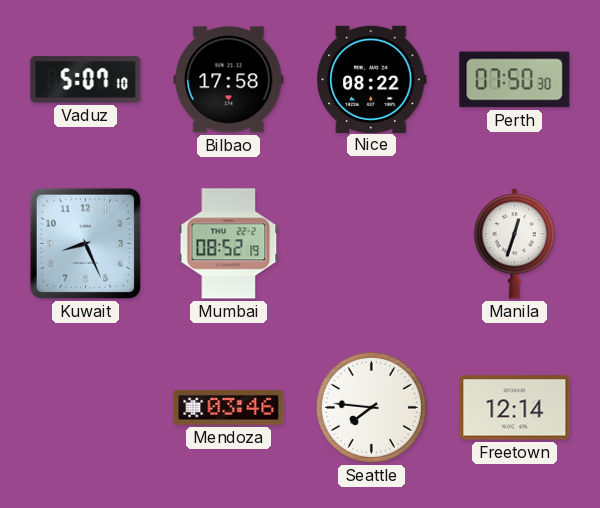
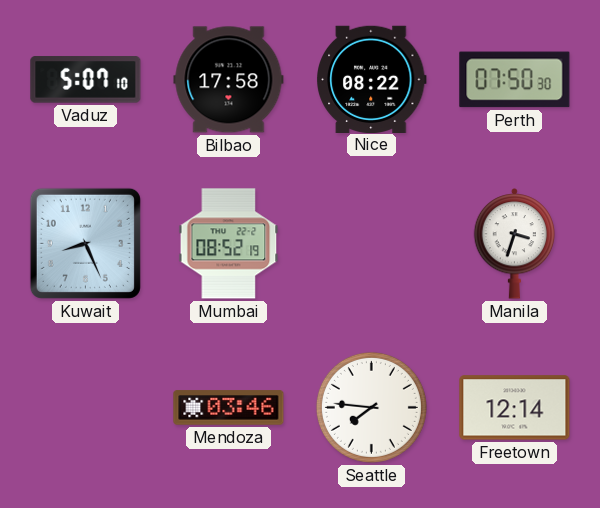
Manila: 12:33 -> 3:33 (515, 244)
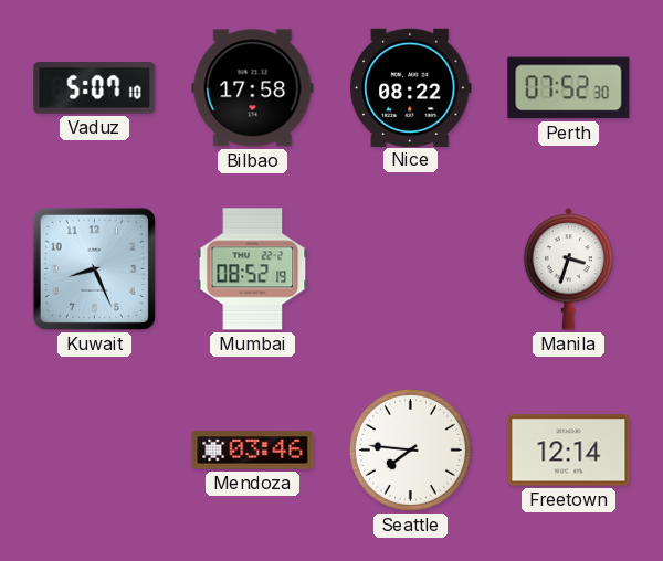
Perth: 07:50 -> 07:52 (569, 88)
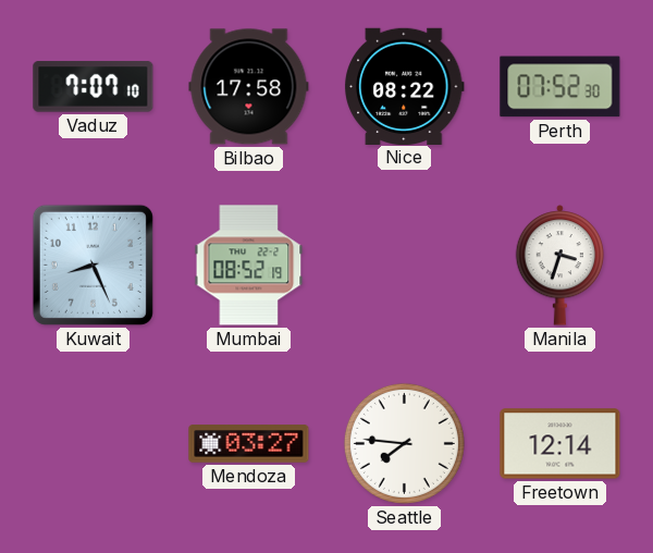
Vaduz: 5:07 -> 7:07 (94, 87)
Mendoza: 03:46 -> 03:27 (249, 444)
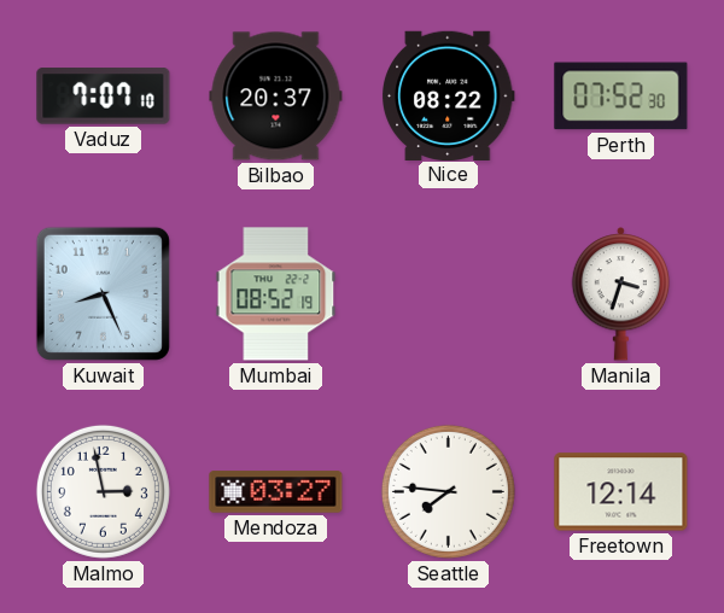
Bilbao: 17:58 -> 20:37 (276, 97)
Malmo: none -> 2:58 (103, 491)
